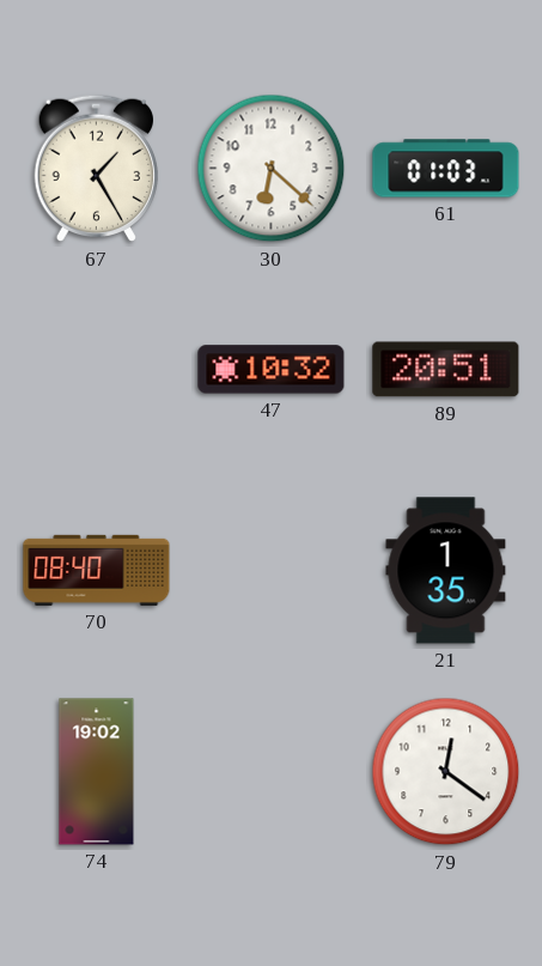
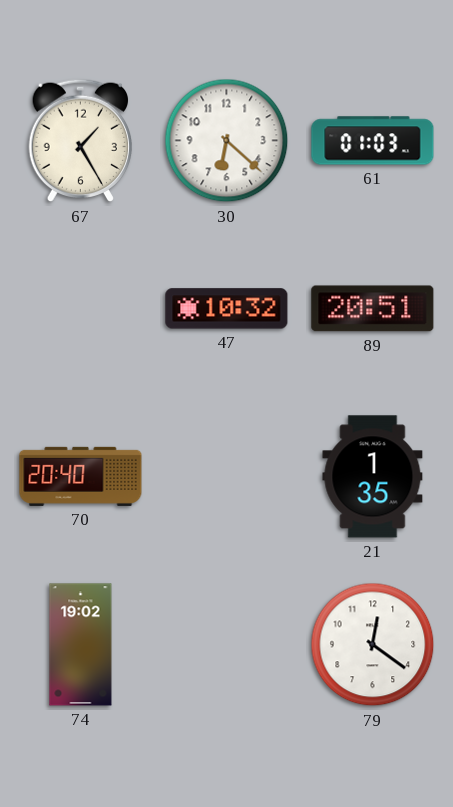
70: 08:40 -> 20:40 (81, 476)
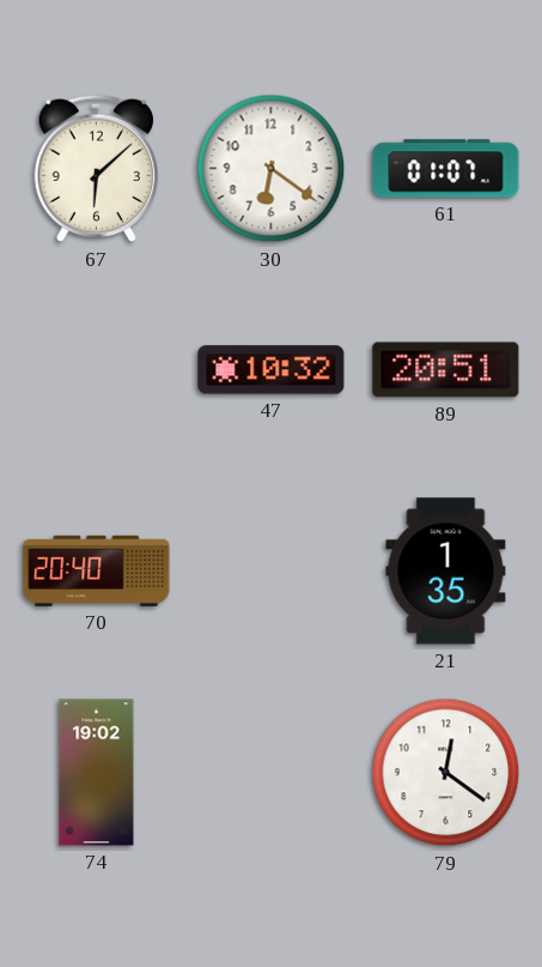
67: 1:25 -> 6:08 (97, 169)
30: 6:22 -> 6:21 (272, 169)
61: 01:03 -> 01:07 (446, 169)
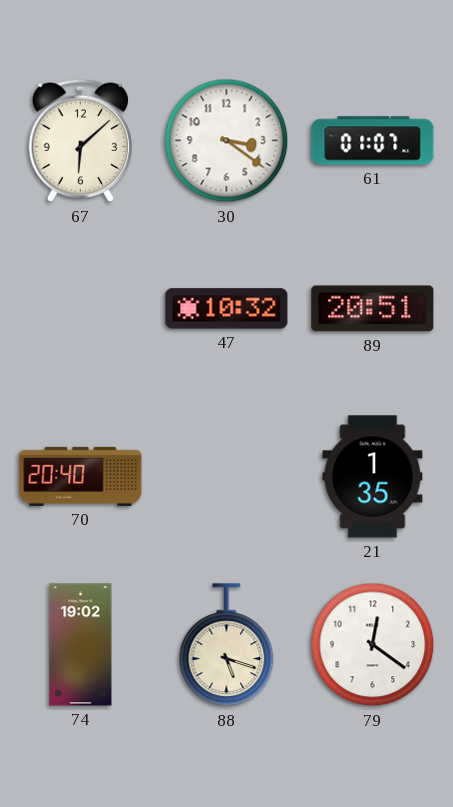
30: 6:21 -> 3:21 (227, 141)
88: none -> 5:18 (227, 645)
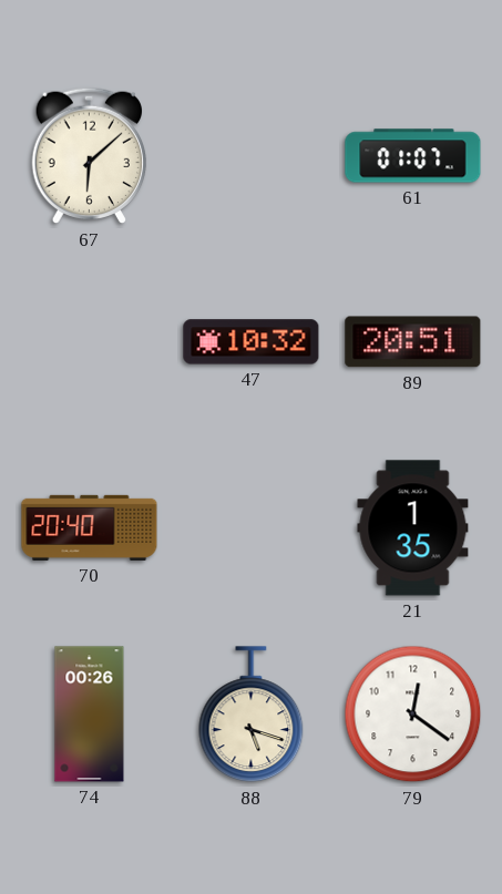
30: 3:21 -> none (227, 141)
74: 19:02 -> 00:26 (90, 715)
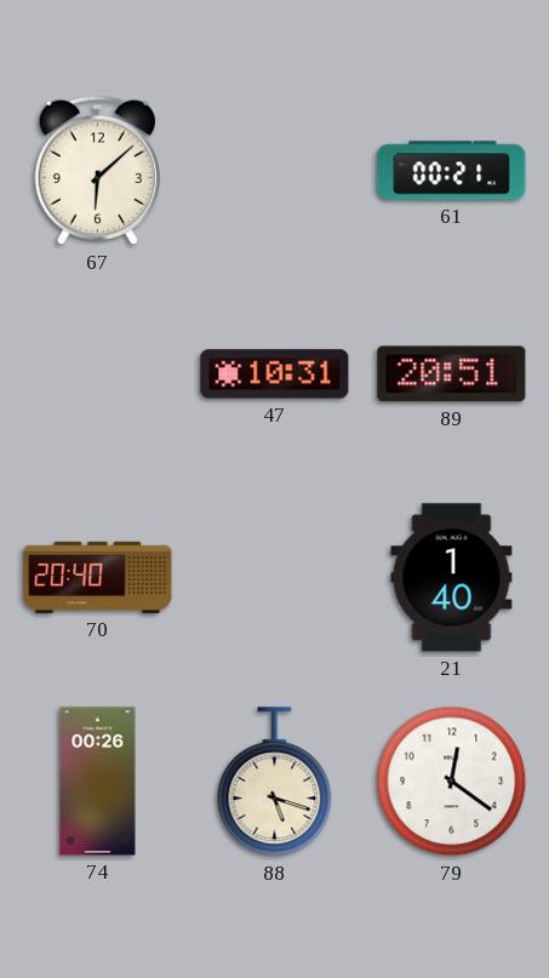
61: 01:07 -> 00:21 (452, 171)
47: 10:32 -> 10:31 (275, 374)
21: 1:35 -> 1:40 (452, 578)
